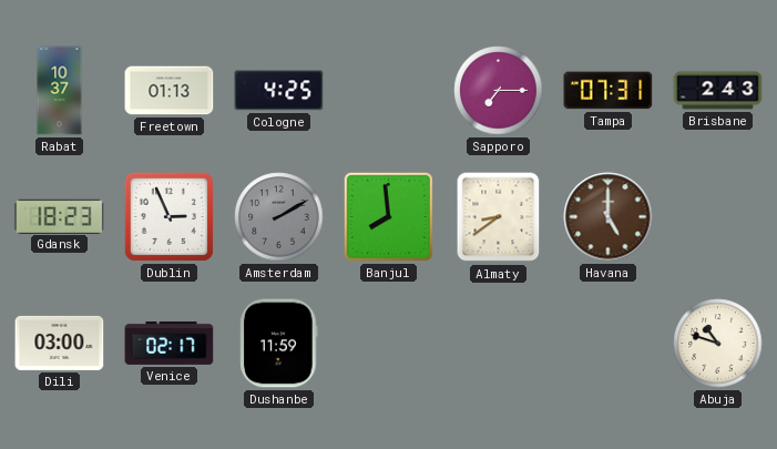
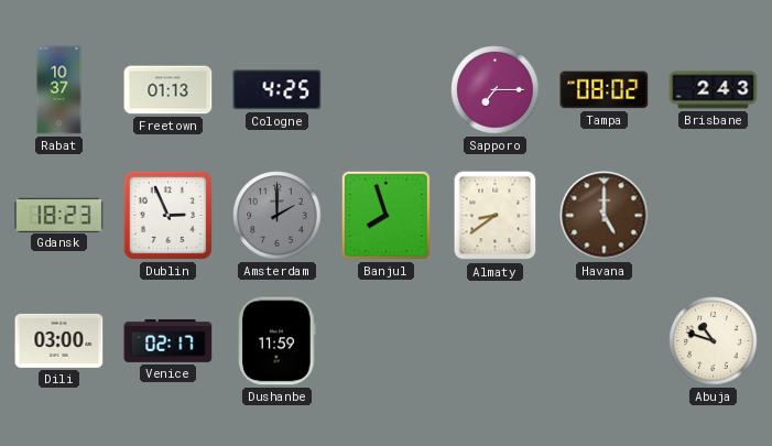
Tampa: 07:31 -> 08:02 (605, 90)
Amsterdam: 2:10 -> 2:00 (278, 216)
Banjul: 7:59 -> 7:57 (385, 215)
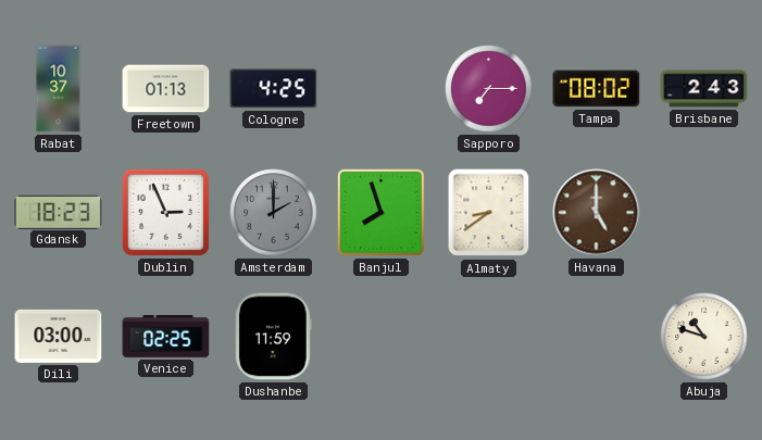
Venice: 02:17 -> 02:25 (166, 336)
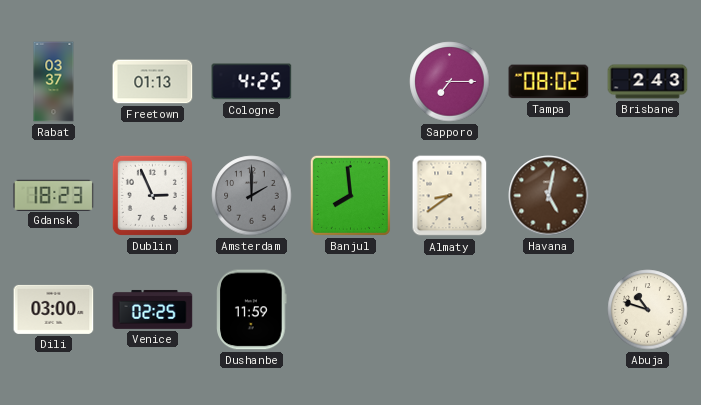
Rabat: 10:37 -> 03:37 (54, 82)
Banjul: 7:57 -> 7:59 (350, 195)
Havana: 5:00 -> 5:02 (549, 196)
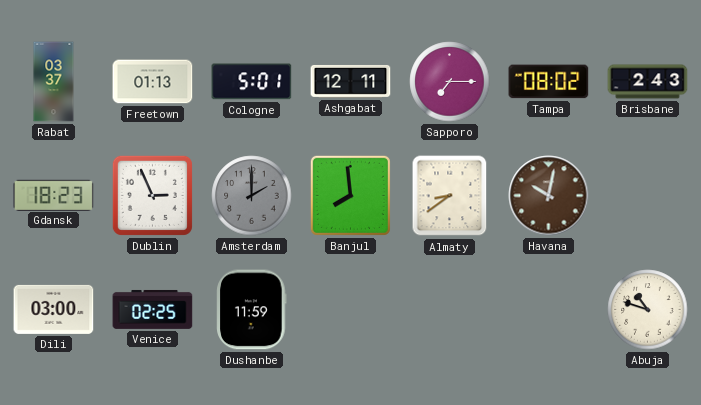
Cologne: 4:25 -> 5:01 (252, 82)
Ashgabat: none -> 12:11 (351, 81)
Havana: 5:02 -> 10:02 (549, 196)
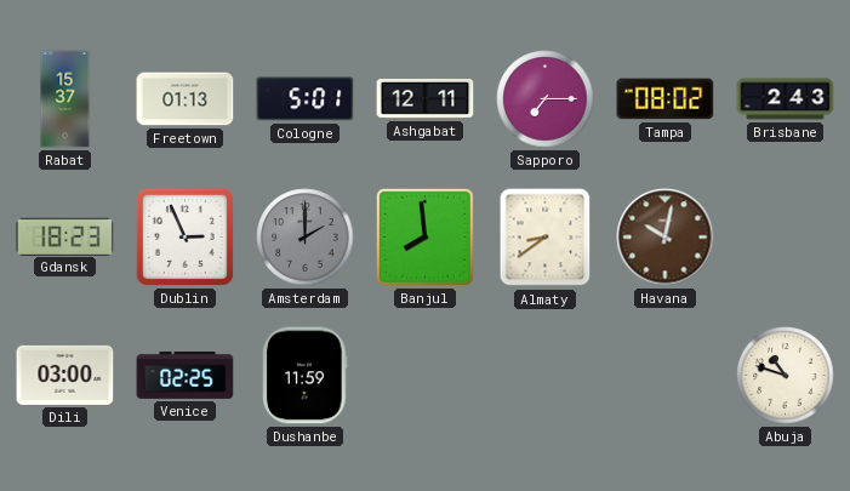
Rabat: 03:37 -> 15:37 (65, 99)
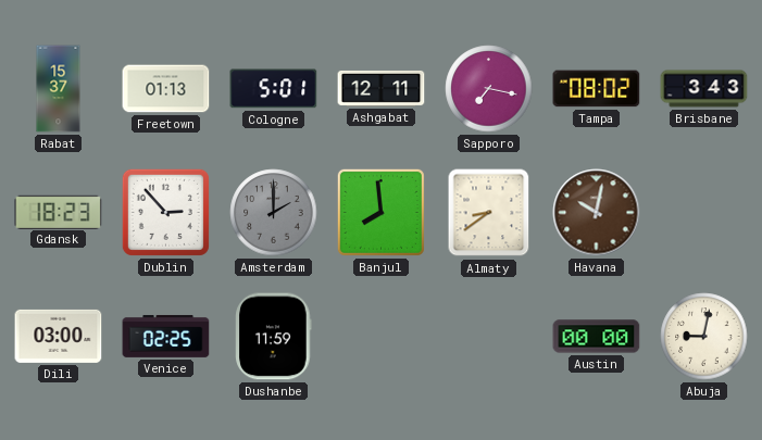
Sapporo: 7:15 -> 7:17 (489, 89)
Brisbane: 2:43 -> 3:43 (704, 89)
Dublin: 2:56 -> 2:53 (165, 212)
Austin: none -> 00:00 (597, 337)
Abuja: 10:48 -> 9:02 (704, 337)
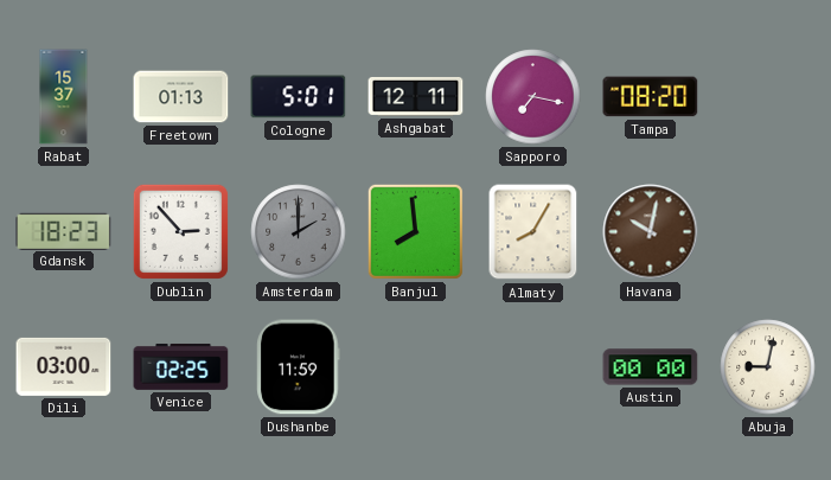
Tampa: 08:02 -> 08:20 (651, 97)
Brisbane: 3:43 -> none (704, 89)
Almaty: 8:39 -> 8:05 (533, 232)
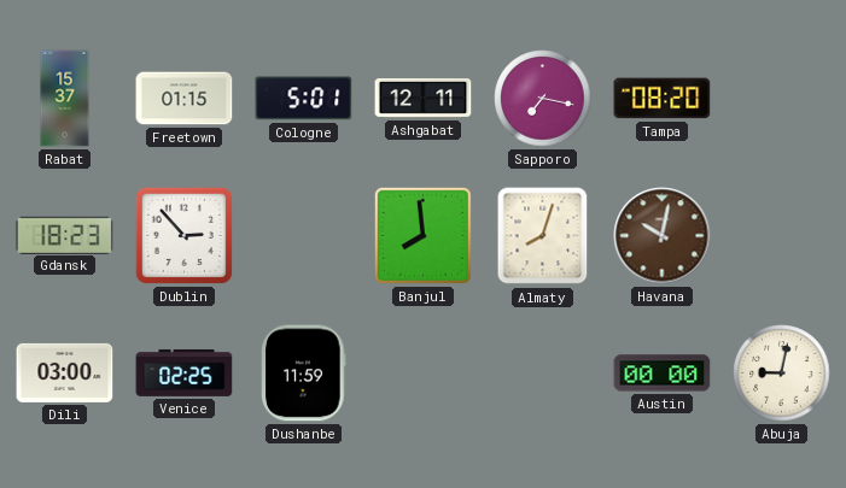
Freetown: 01:13 -> 01:15 (185, 99)
Amsterdam: 2:00 -> none (299, 232)
Almaty: 8:05 -> 8:03 (543, 236)
